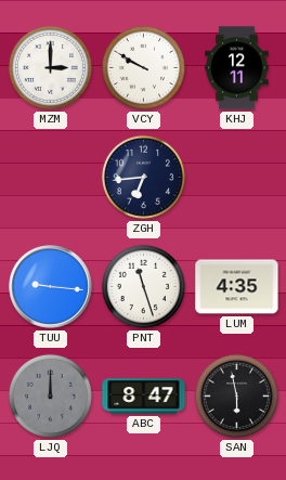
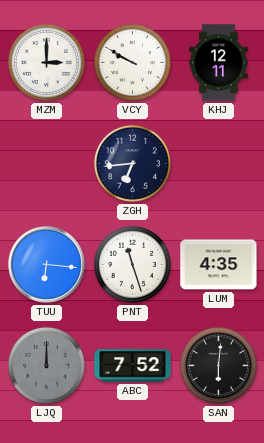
TUU: 9:16 -> 6:16 (47, 265)
ABC: 8:47 -> 7:52 (133, 366)
SAN: 5:58 -> 6:01 (218, 365)
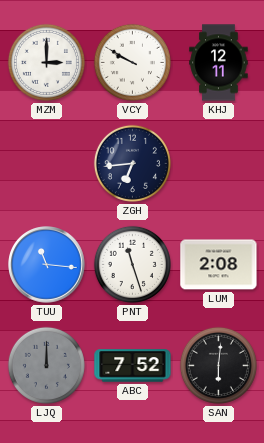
TUU: 6:16 -> 11:16 (47, 265)
LUM: 4:35 -> 2:08 (219, 265)
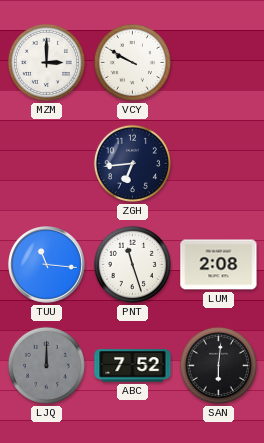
KHJ: 12:11 -> none (219, 63)
